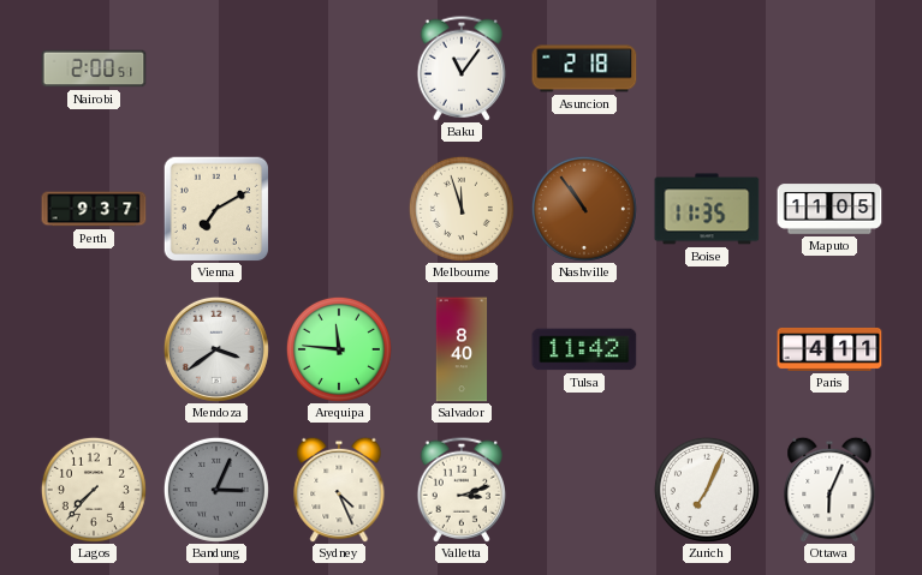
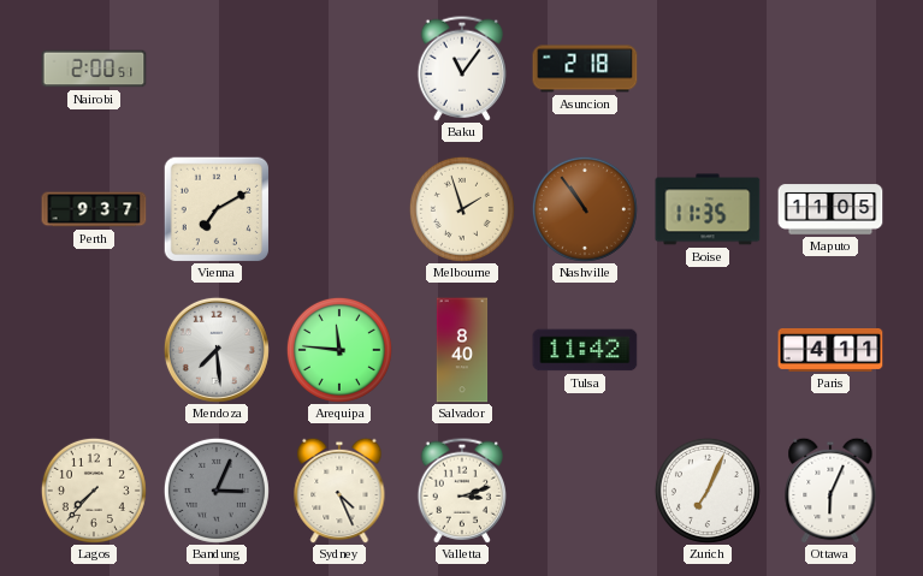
Melbourne: 11:57 -> 1:57 (462, 209)
Mendoza: 3:39 -> 7:29 (217, 350)
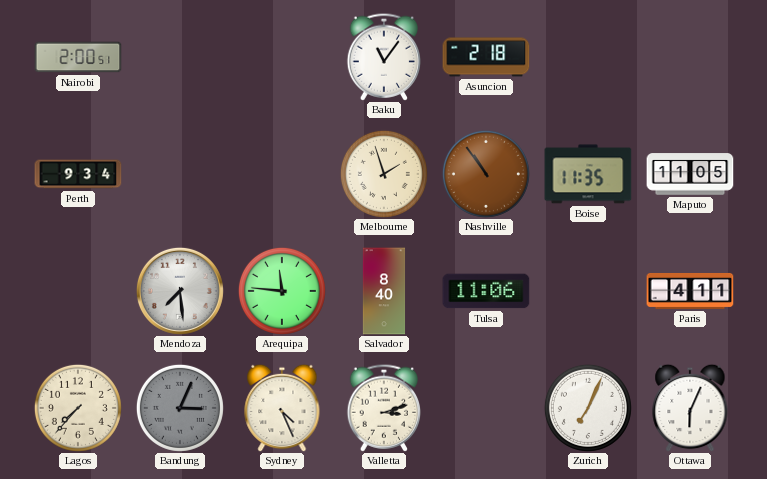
Perth: 9:37 -> 9:34 (78, 174)
Vienna: 7:10 -> none (217, 209)
Tulsa: 11:42 -> 11:06 (486, 291)
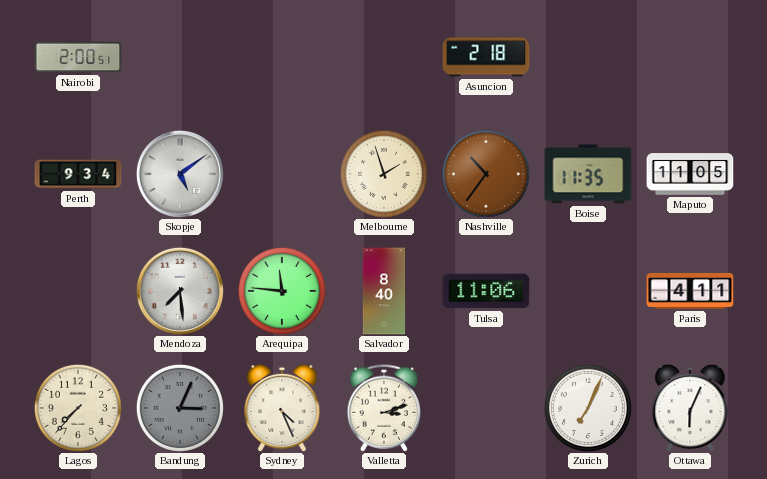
Baku: 11:06 -> none (384, 57)
Skopje: none -> 5:09 (180, 174)
Nashville: 10:54 -> 10:36 (486, 174)
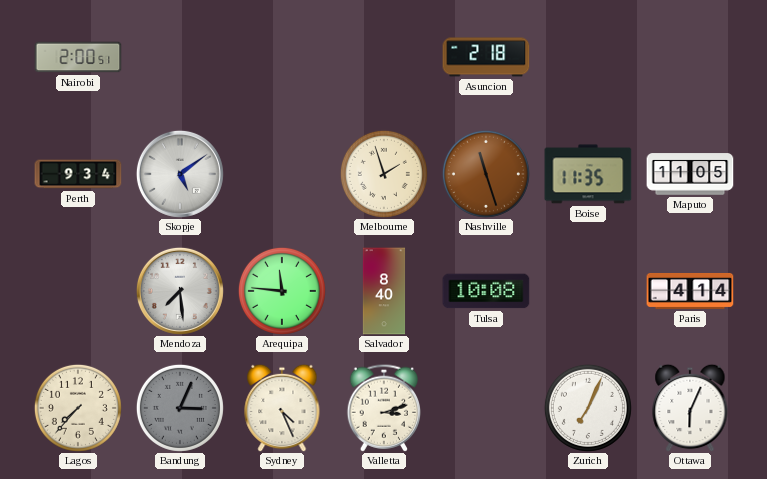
Nashville: 10:36 -> 11:27 (486, 174)
Tulsa: 11:06 -> 10:08 (486, 291)
Paris: 4:11 -> 4:14 (690, 291)
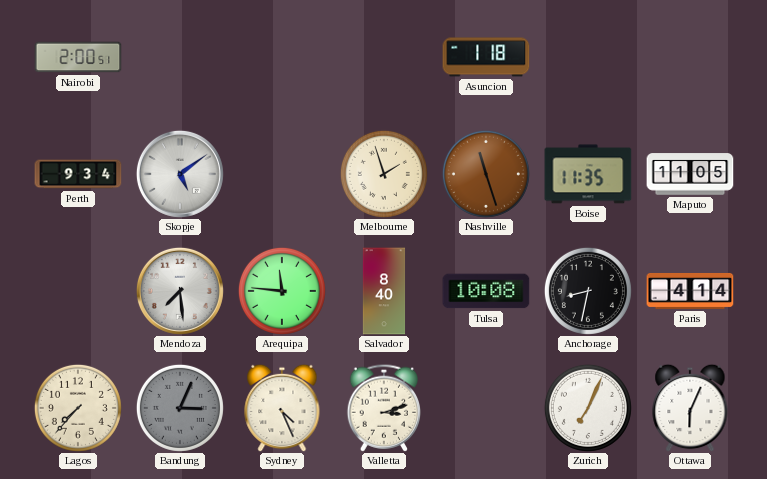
Asuncion: 2:18 -> 1:18 (486, 57)
Anchorage: none -> 8:32 (588, 291)
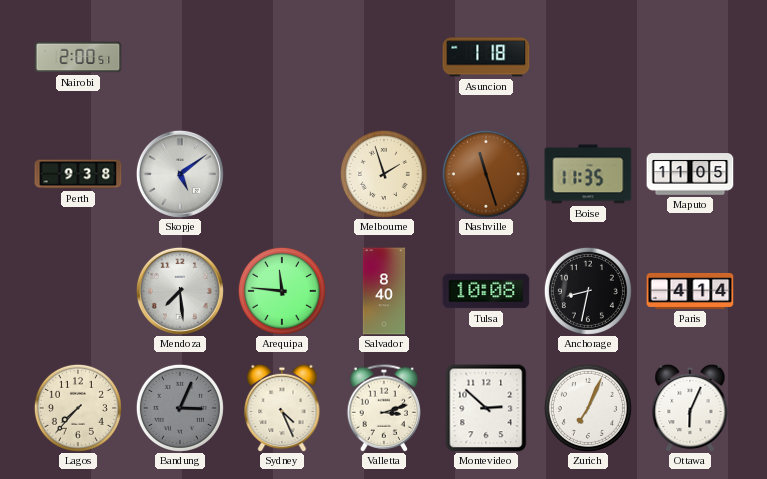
Perth: 9:34 -> 9:38 (78, 174)
Montevideo: none -> 2:52 (486, 408)
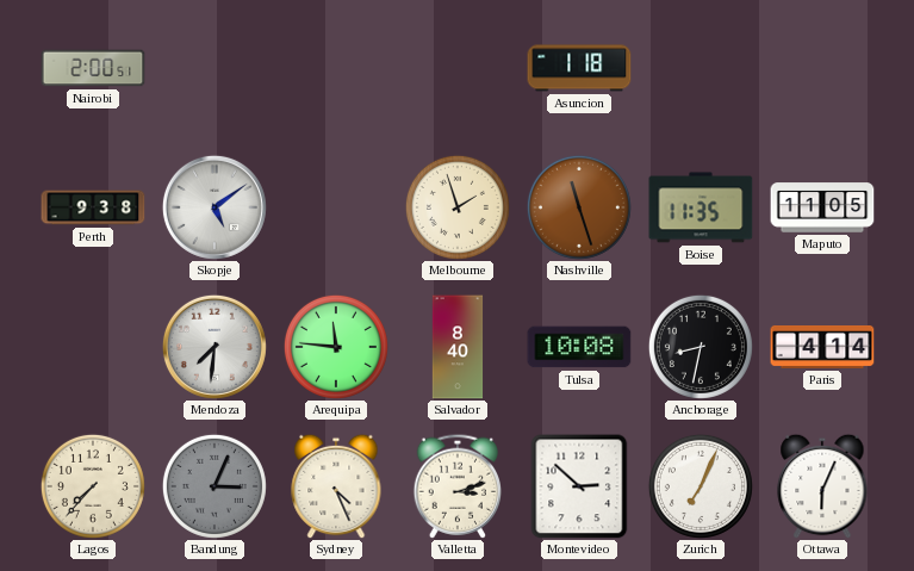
Mendoza: 7:29 -> 7:31 (214, 347)
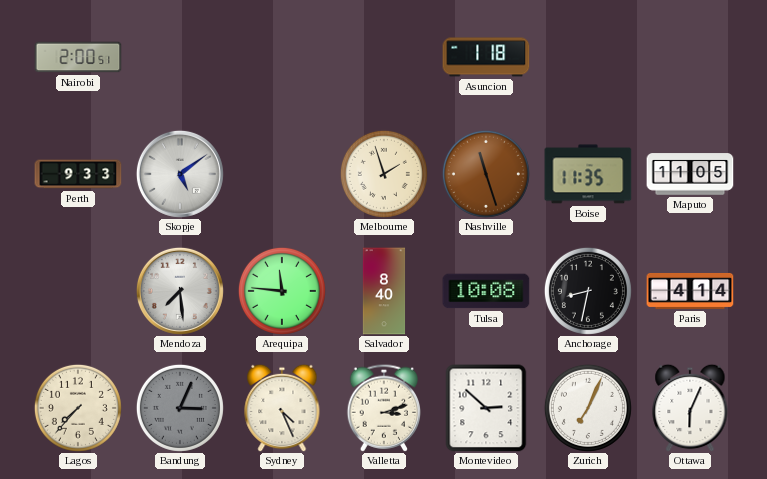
Perth: 9:38 -> 9:33 (78, 174)
Mendoza: 7:31 -> 7:29 (180, 291)
